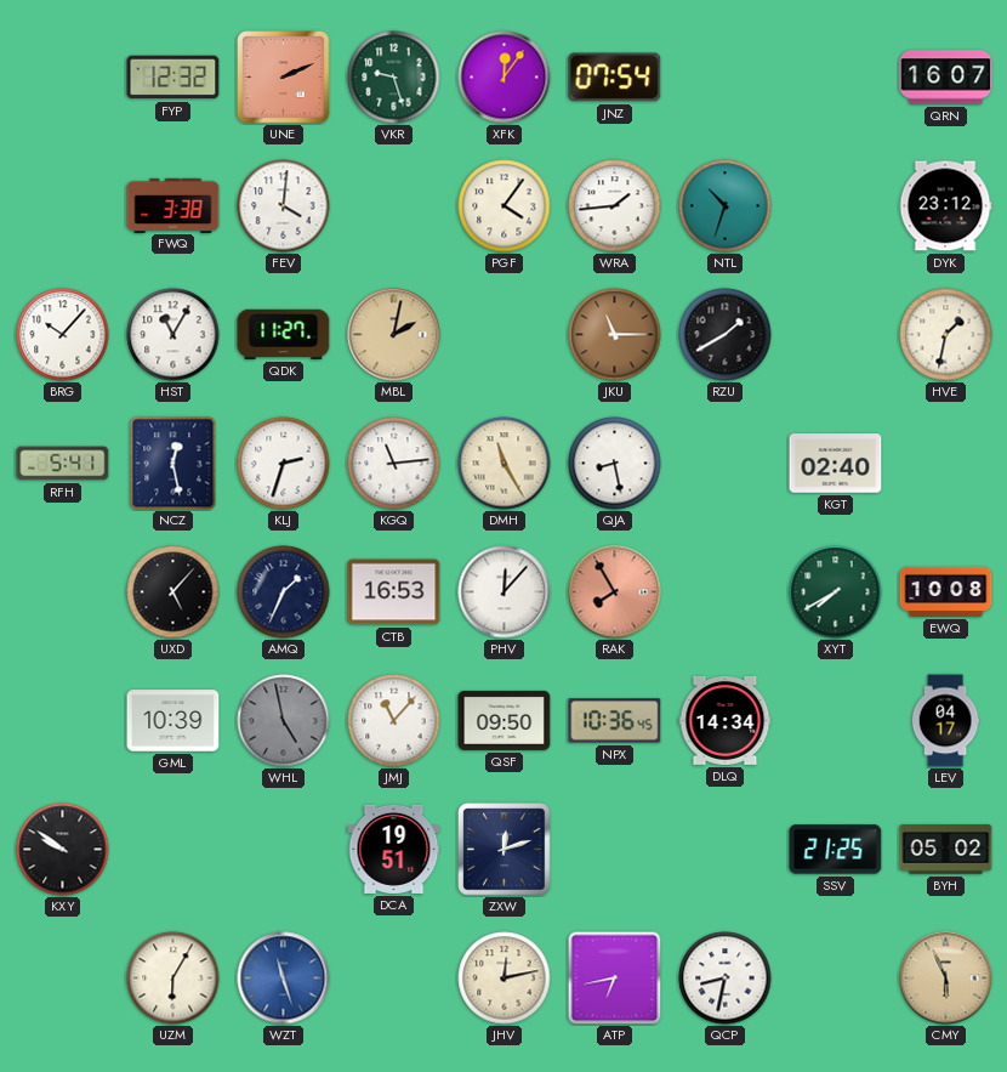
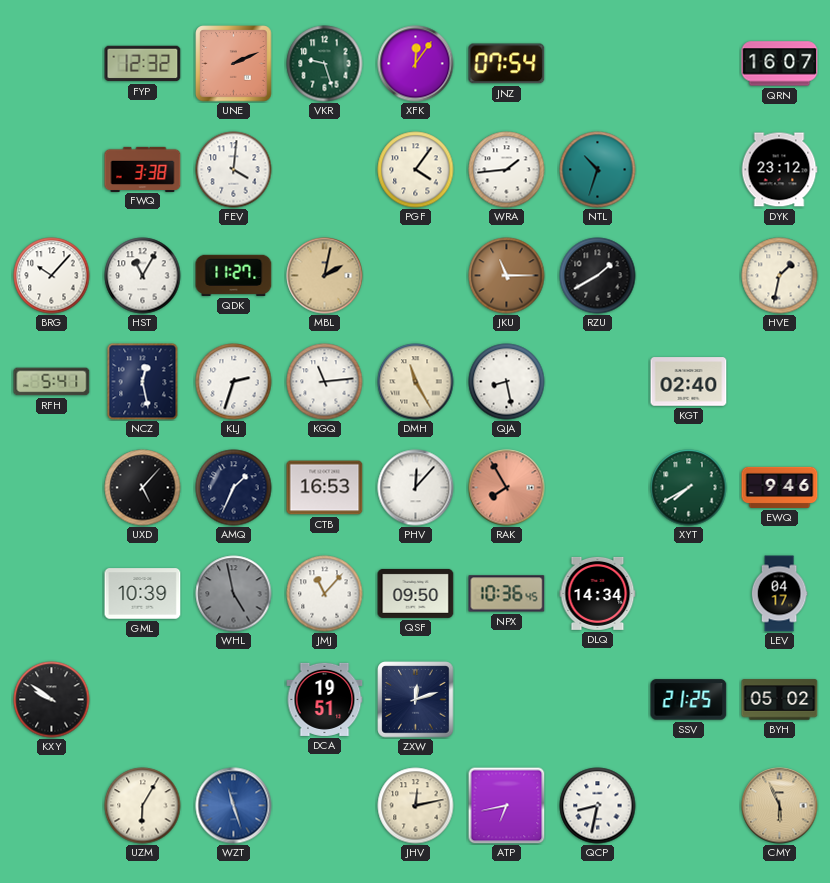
EWQ: 10:08 -> 9:46 (780, 487)
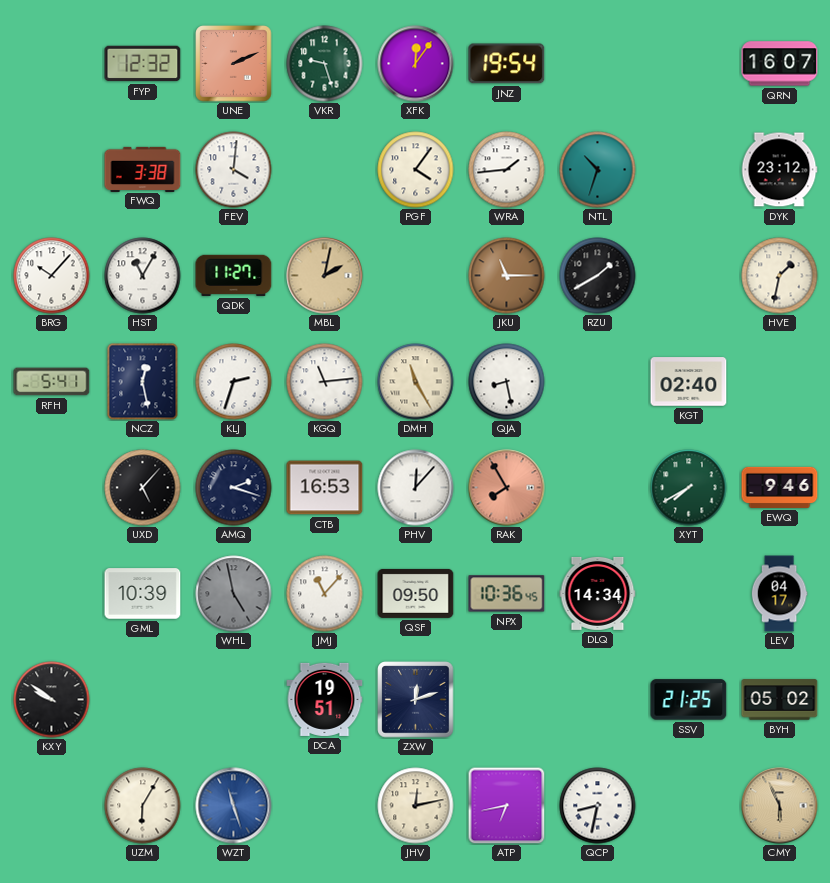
JNZ: 07:54 -> 19:54 (507, 64)
AMQ: 1:34 -> 2:18 (234, 488)
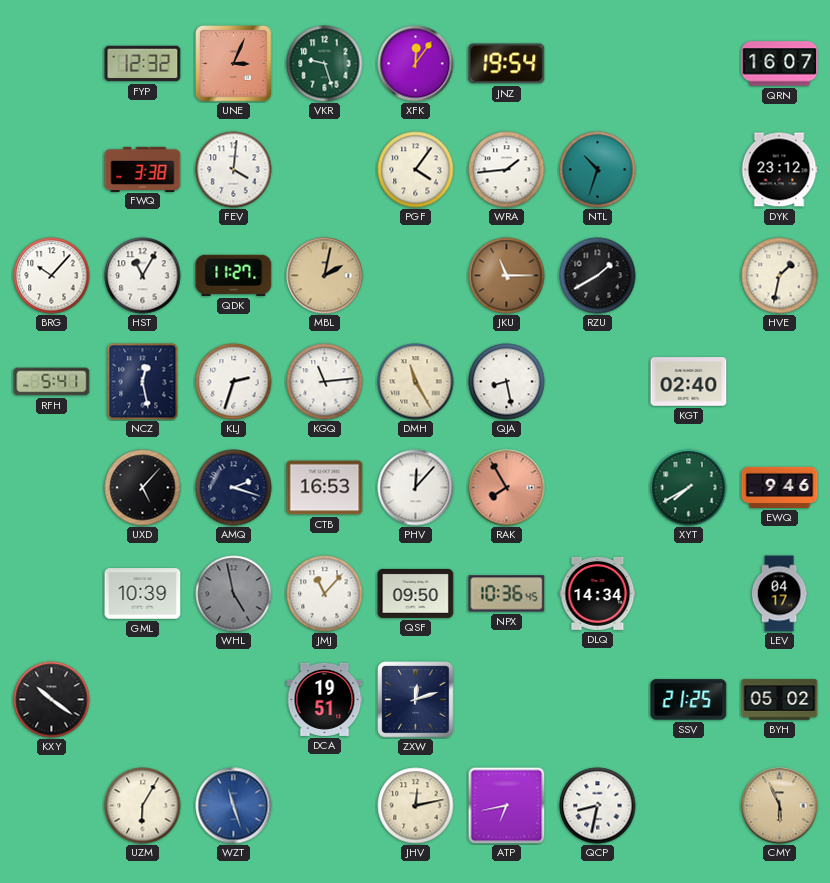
UNE: 2:11 -> 3:04 (234, 64)
KXY: 9:51 -> 10:21 (52, 700)
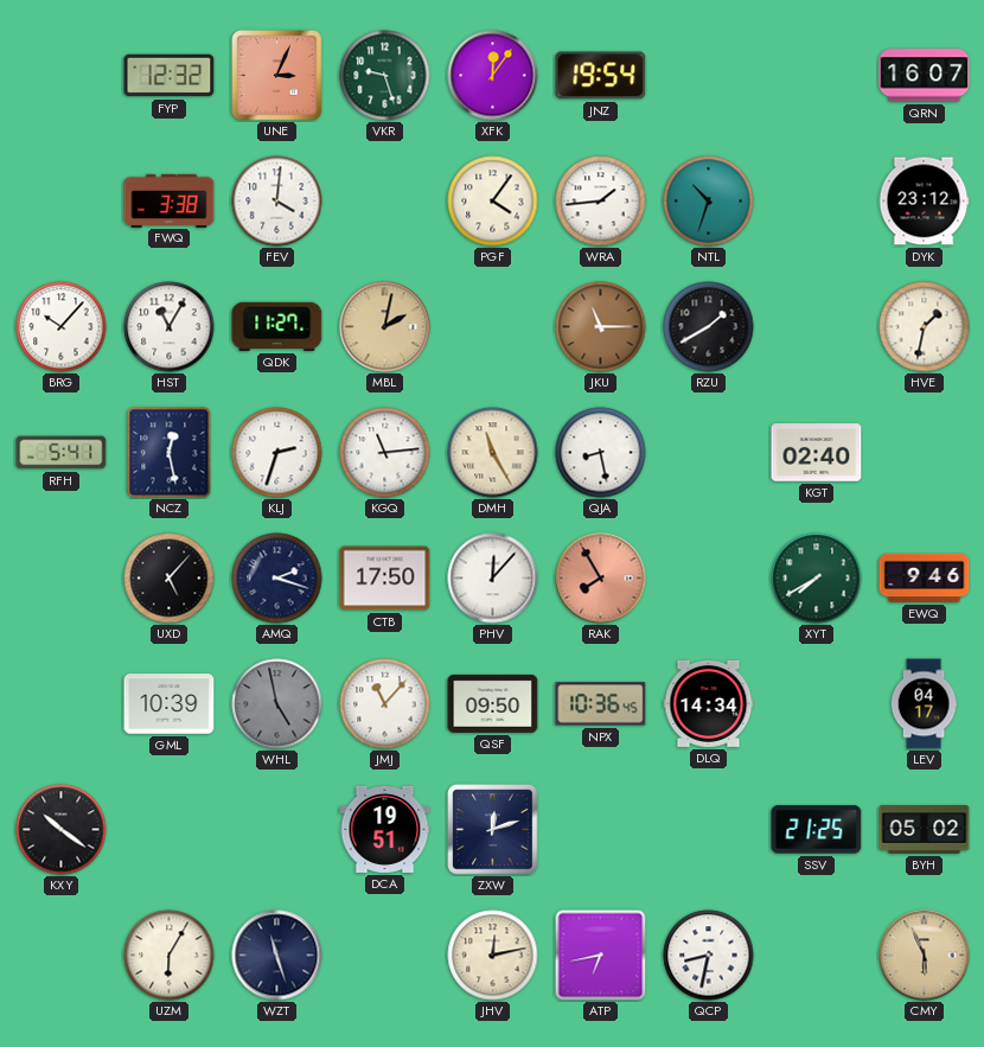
CTB: 16:53 -> 17:50 (385, 579)
WZT dial: blue -> navy (277, 956)
